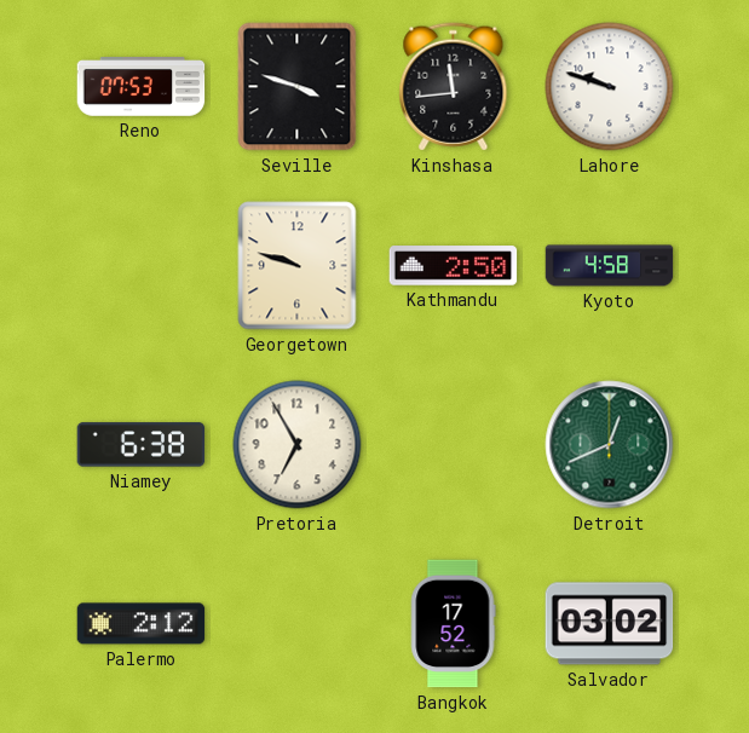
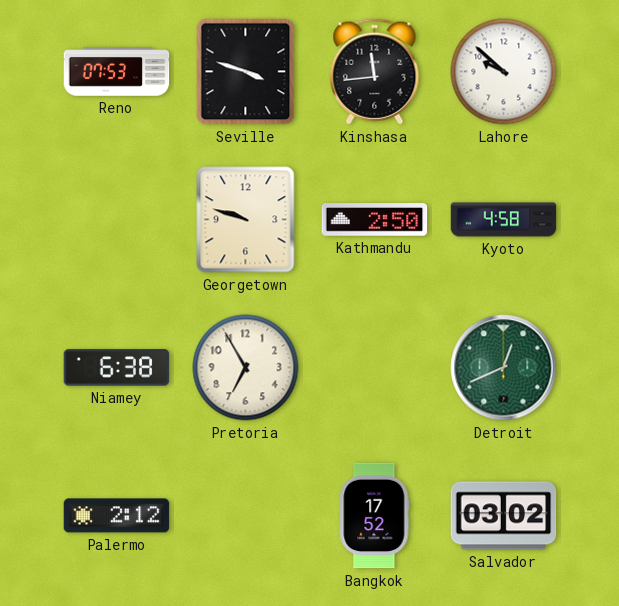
Lahore: 9:48 -> 9:52 (504, 72)
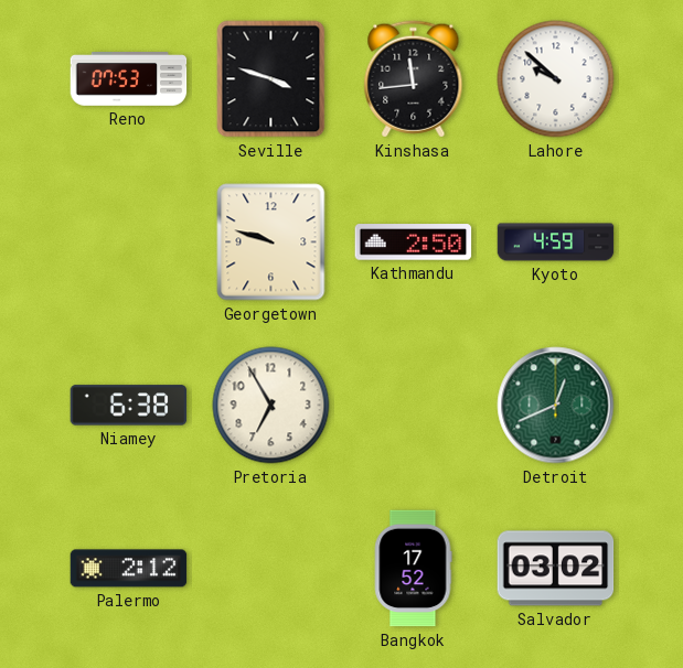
Kyoto: 4:58 -> 4:59 (556, 243)
